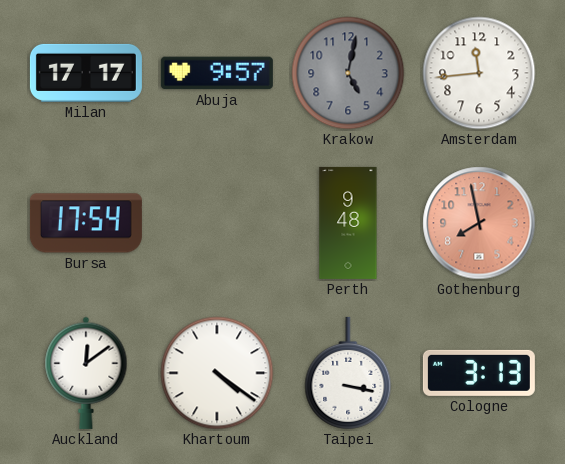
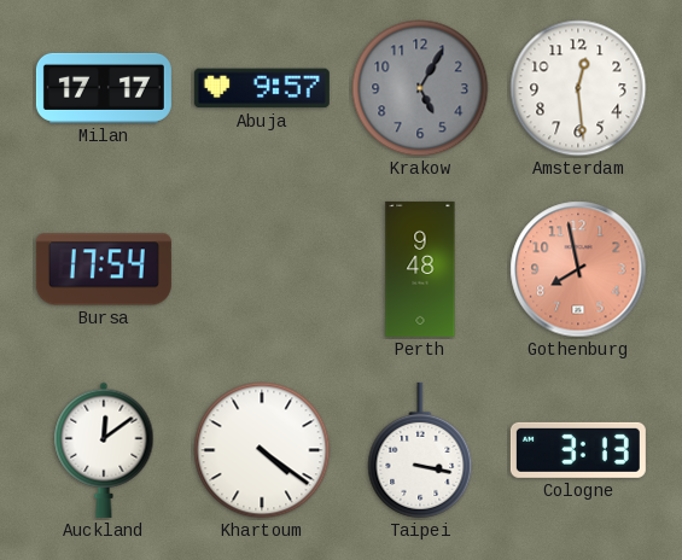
Krakow: 5:02 -> 5:05 (420, 88)
Amsterdam: 11:44 -> 12:29 (578, 88)
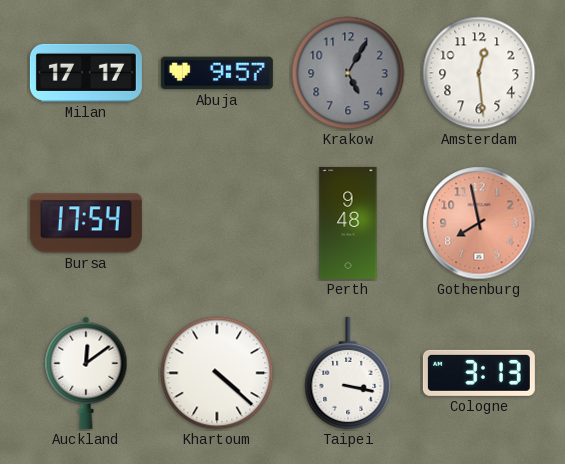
Khartoum: 4:21 -> 4:22 (217, 373)
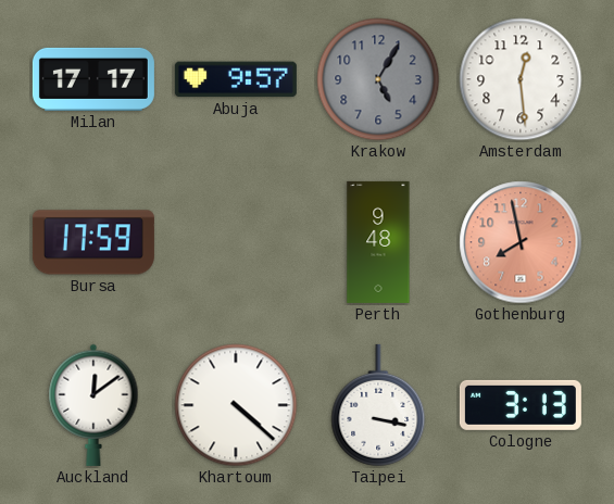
Bursa: 17:54 -> 17:59 (93, 242)
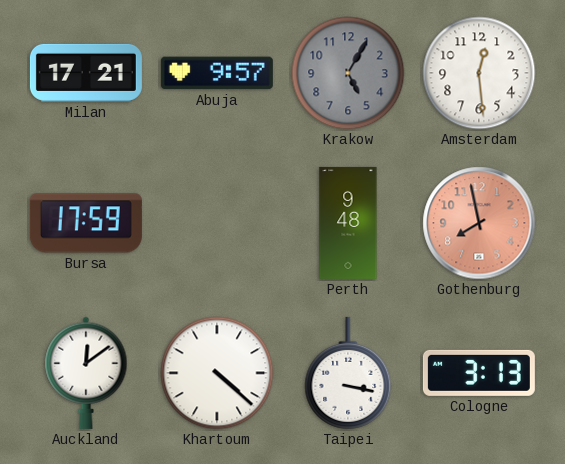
Milan: 17:17 -> 17:21 (86, 73)
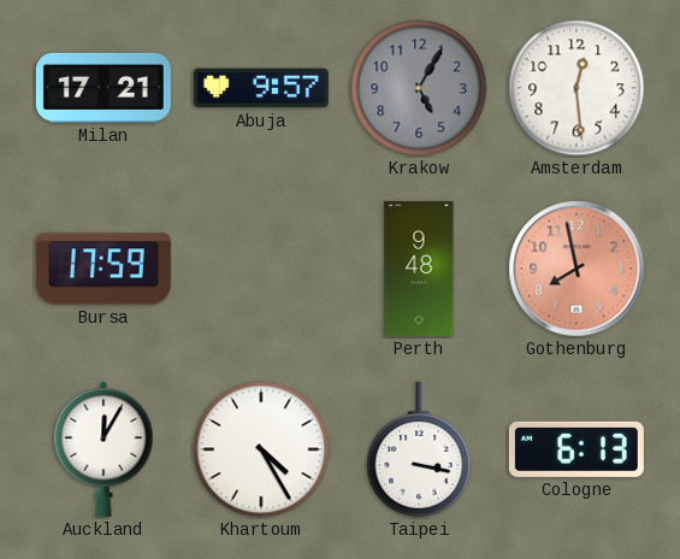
Auckland: 12:09 -> 12:05 (104, 449)
Khartoum: 4:22 -> 4:25 (261, 449)
Cologne: 3:13 -> 6:13 (576, 449)
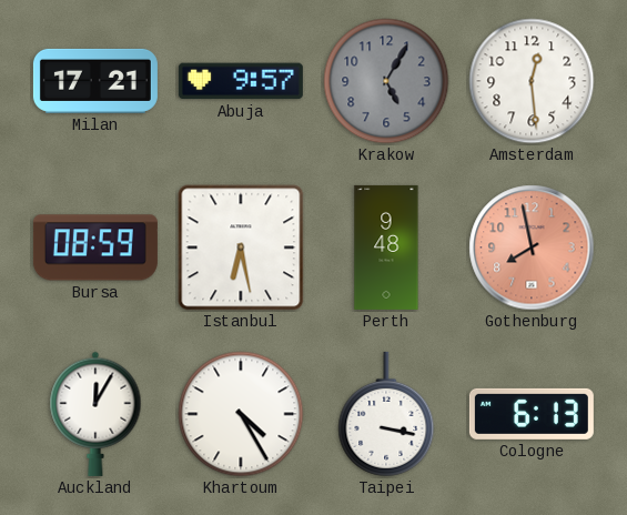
Bursa: 17:59 -> 08:59 (95, 248)
Istanbul: none -> 6:28 (241, 248)
